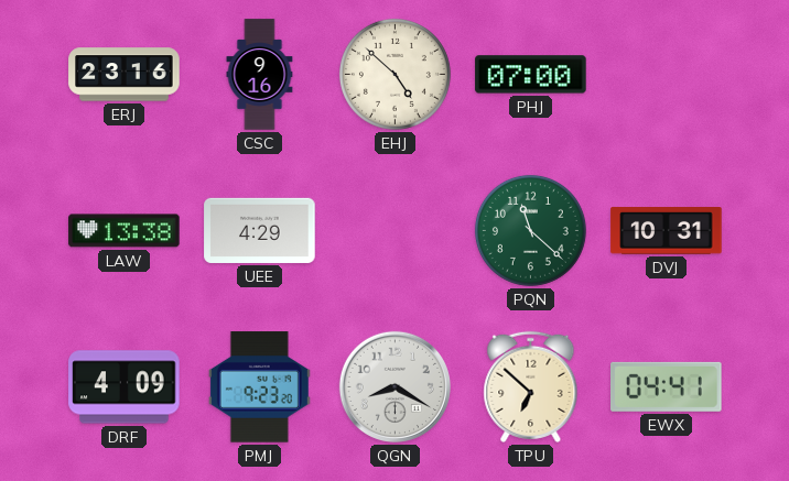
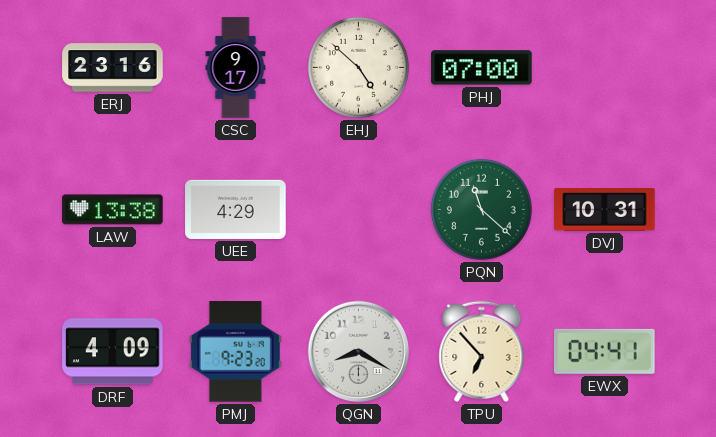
CSC: 9:16 -> 9:17 (236, 68)
TPU: 6:52 -> 6:53 (482, 351)
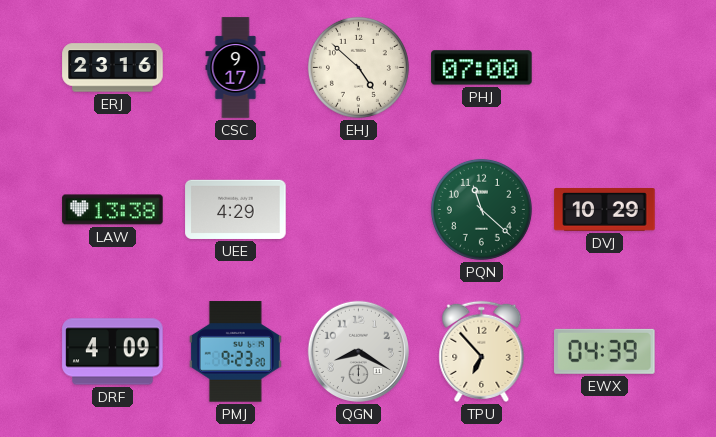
DVJ: 10:31 -> 10:29 (605, 210)
EWX: 04:41 -> 04:39 (605, 351)
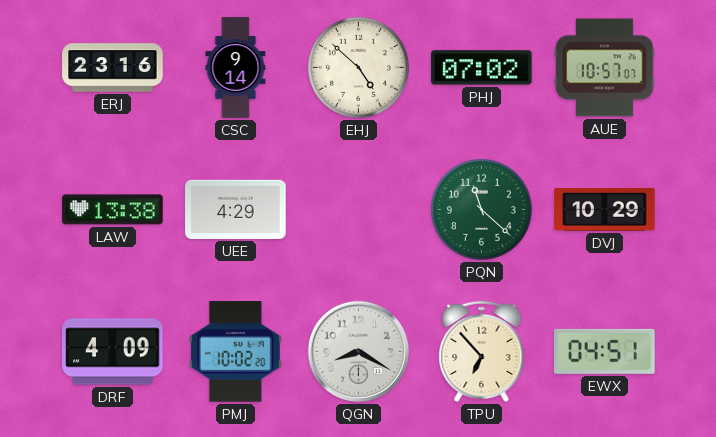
CSC: 9:17 -> 9:14 (236, 68)
PHJ: 07:00 -> 07:02 (482, 68)
AUE: none -> 10:57 (605, 68)
PMJ: 9:23 -> 10:02 (235, 352)
EWX: 04:39 -> 04:51 (605, 351)
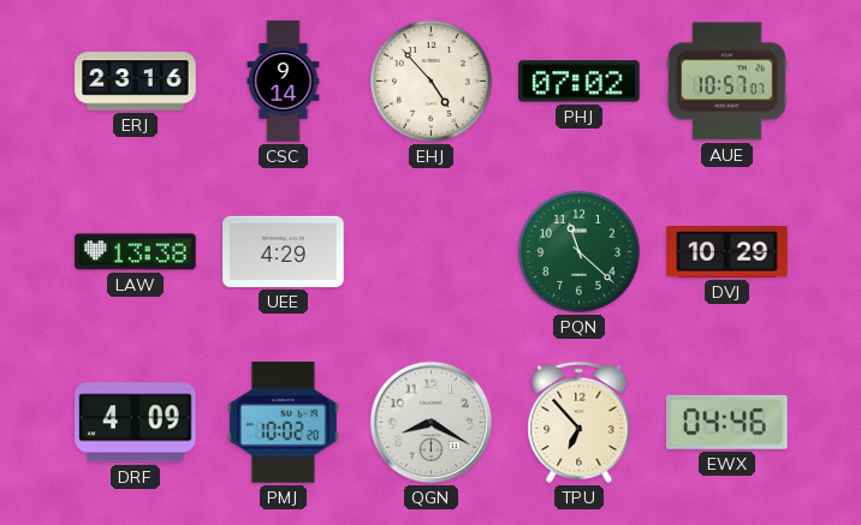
EHJ: 4:52 -> 4:53 (430, 80)
EWX: 04:51 -> 04:46 (728, 422)
